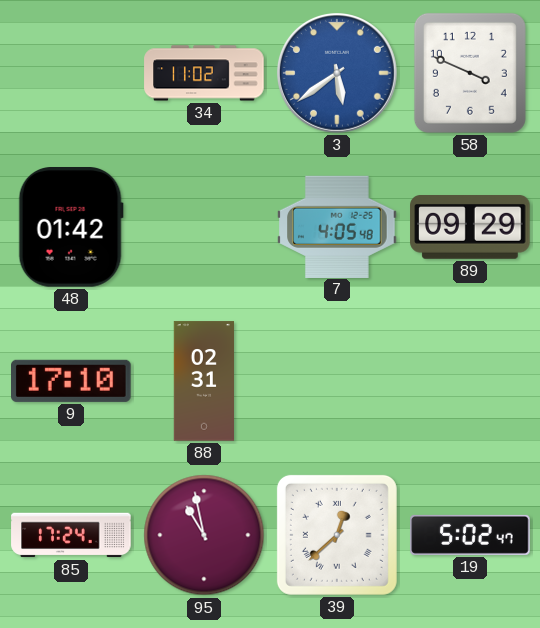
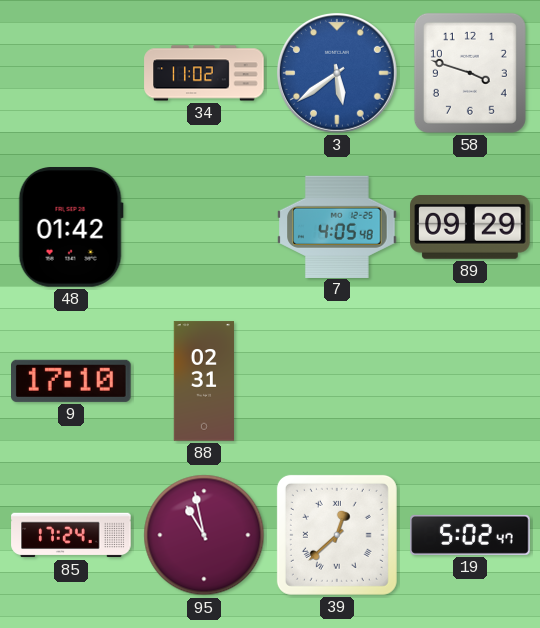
58: 3:49 -> 3:48 (470, 73)
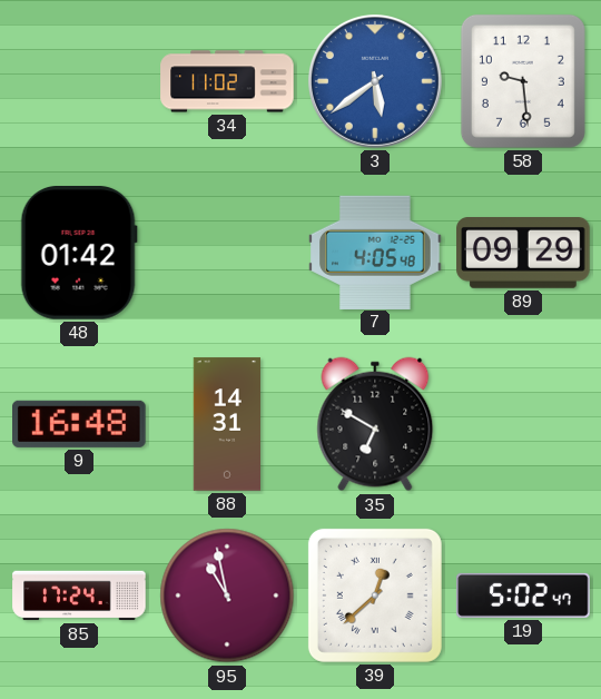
58: 3:48 -> 9:29 (523, 81)
9: 17:10 -> 16:48 (80, 424)
88: 02:31 -> 14:31 (227, 424)
35: none -> 6:50 (375, 424)
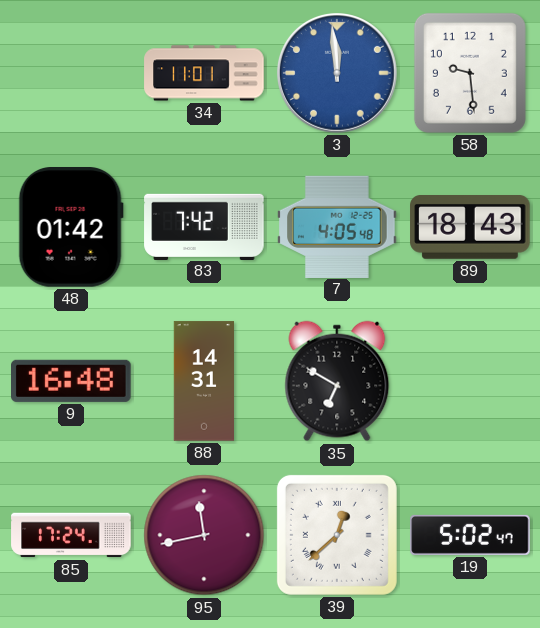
34: 11:02 -> 11:01 (204, 73)
3: 5:39 -> 11:59 (337, 73)
83: none -> 7:42 (204, 226)
89: 09:29 -> 18:43 (470, 228)
95: 10:58 -> 11:43 (204, 535)
